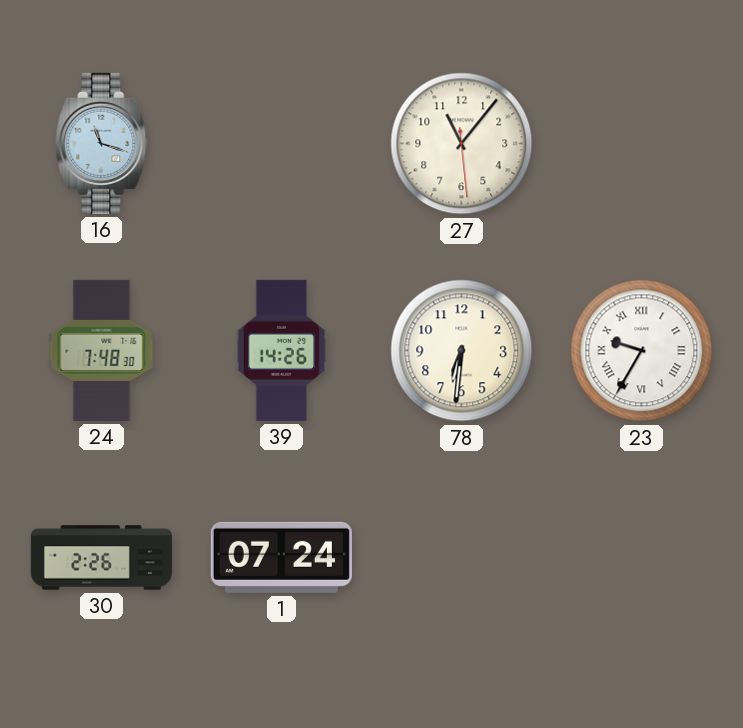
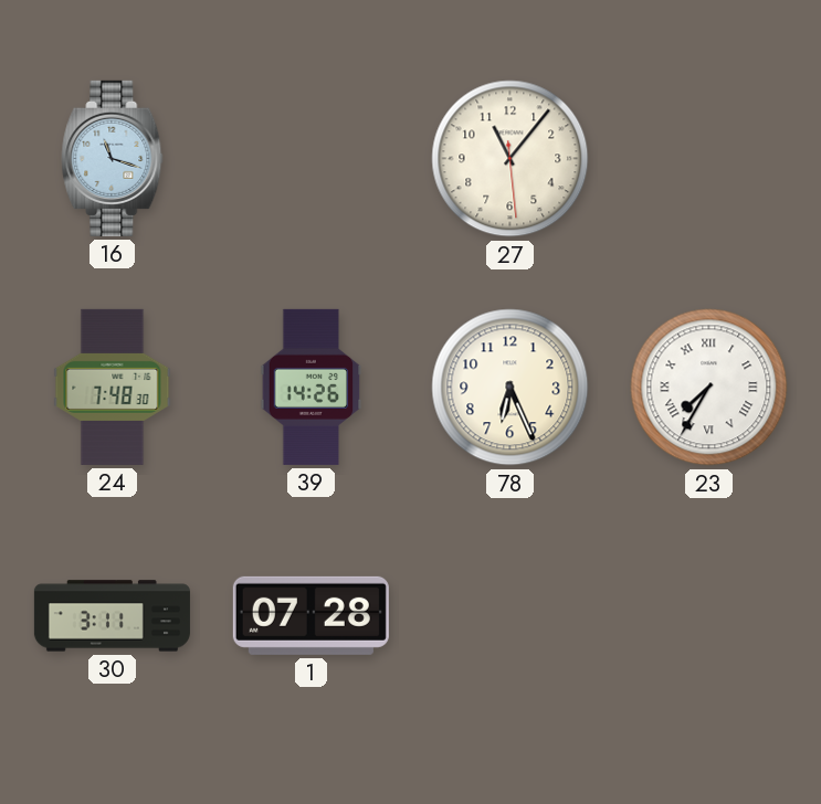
78: 6:31 -> 6:26 (511, 388)
23: 9:35 -> 7:35 (709, 388)
30: 2:26 -> 3:11 (112, 616)
1: 07:24 -> 07:28 (310, 615)
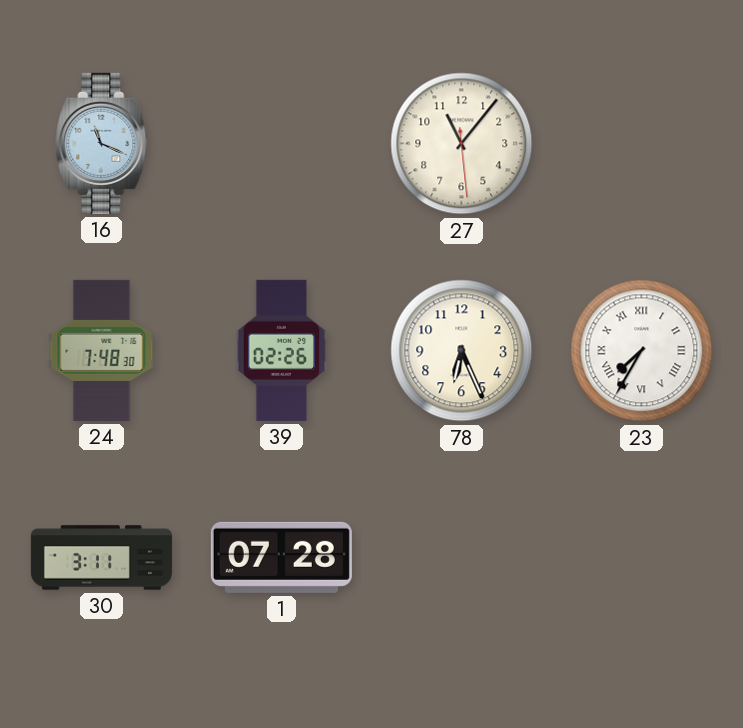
16: 11:18 -> 11:19 (102, 143)
39: 14:26 -> 02:26 (282, 350)
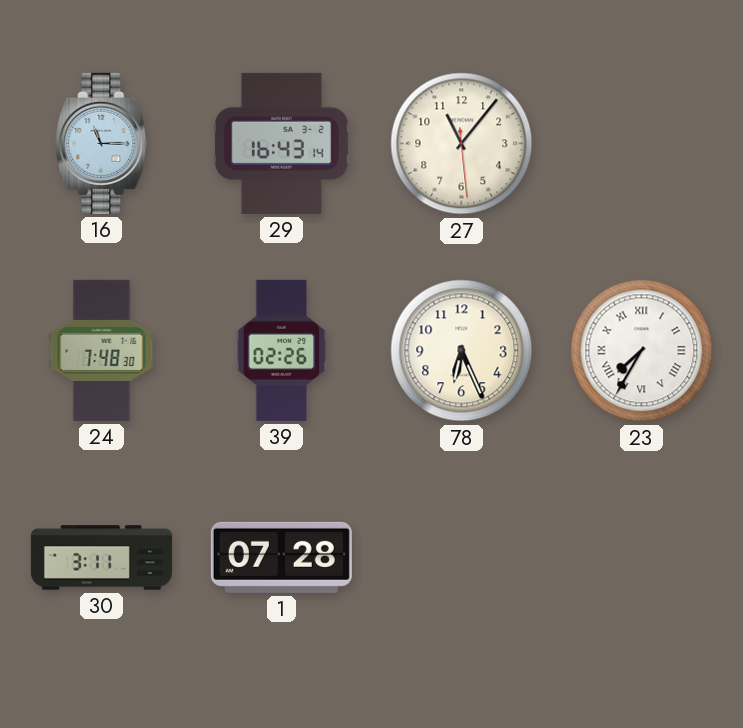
16: 11:19 -> 11:15 (102, 143)
29: none -> 16:43 (281, 143)
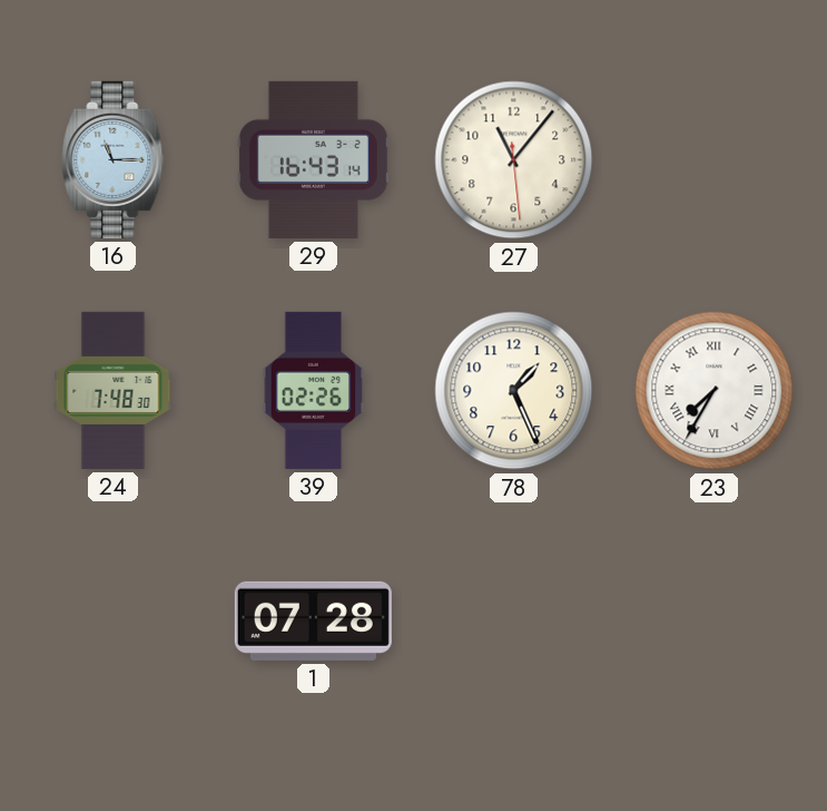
78: 6:26 -> 1:26 (514, 391)
30: 3:11 -> none (101, 558)
